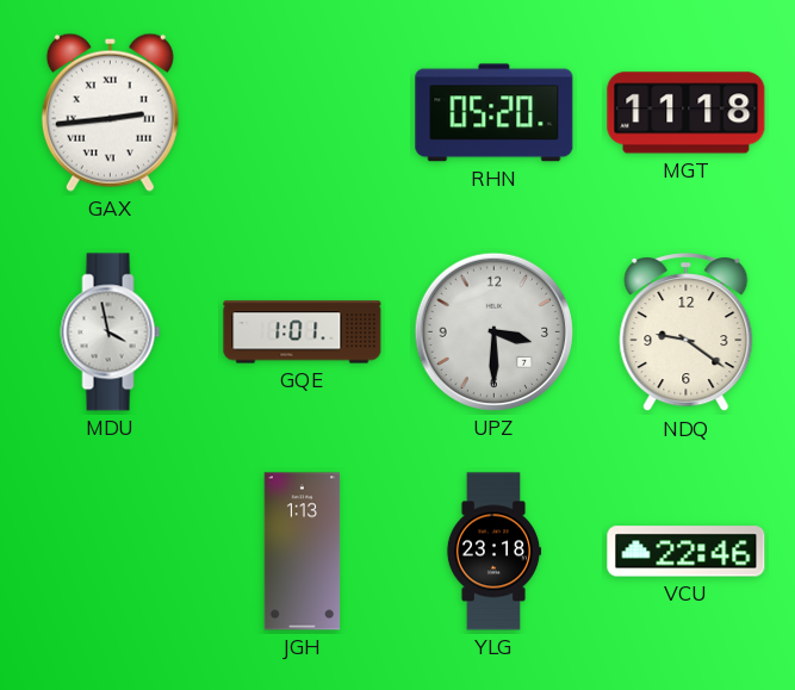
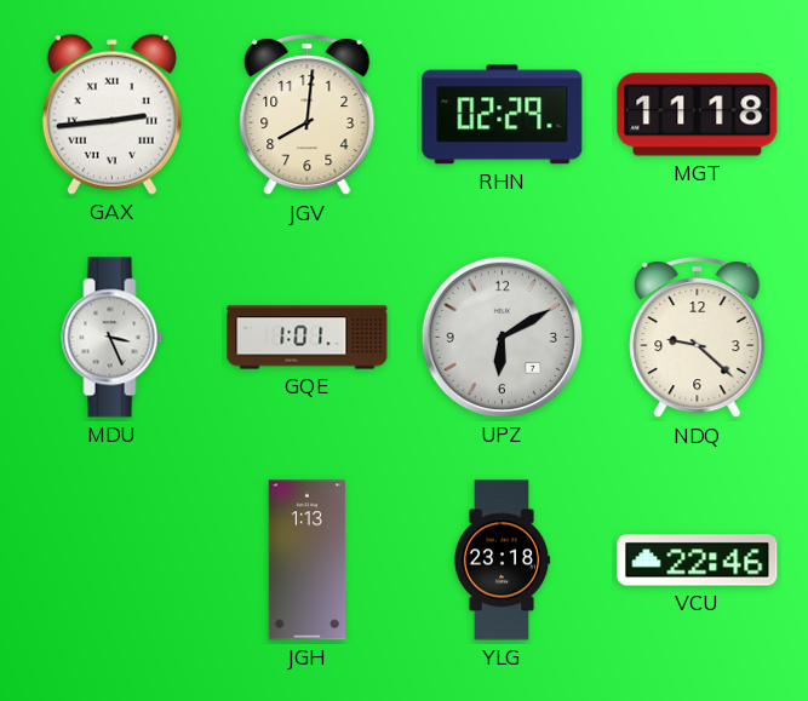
JGV: none -> 8:01 (308, 115)
RHN: 05:20 -> 02:29 (503, 115)
MDU: 3:58 -> 3:26 (113, 338)
UPZ: 3:30 -> 6:10 (502, 337)
NDQ: 9:21 -> 9:22 (698, 338)
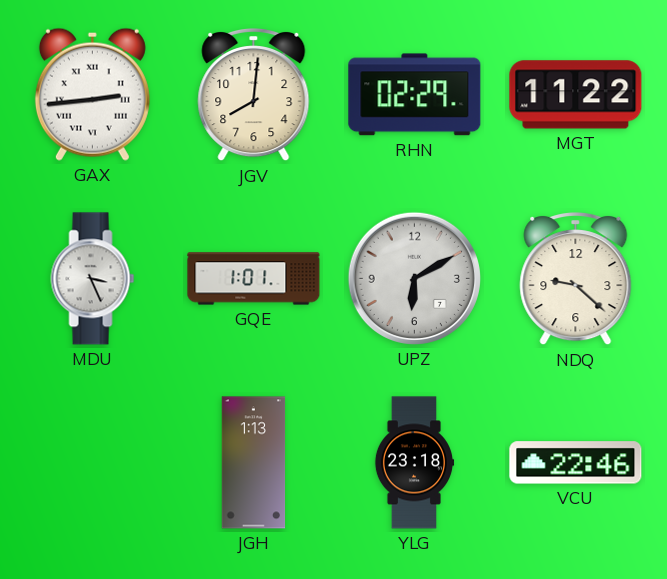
MGT: 11:18 -> 11:22 (576, 95)
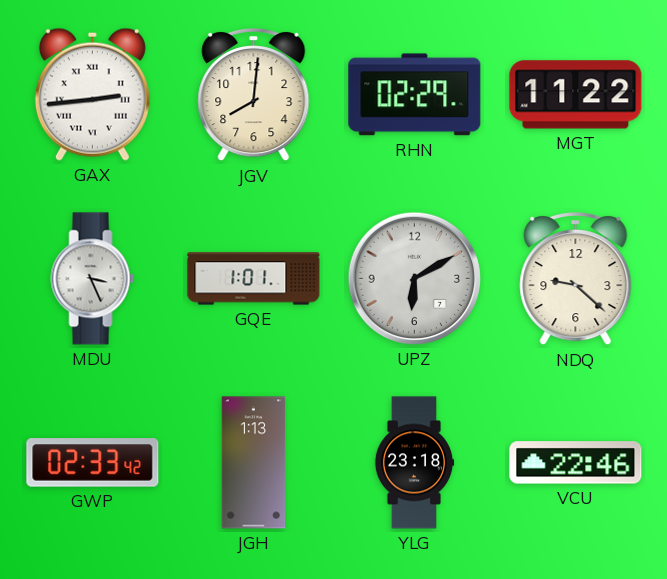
GWP: none -> 02:33 (93, 463)
